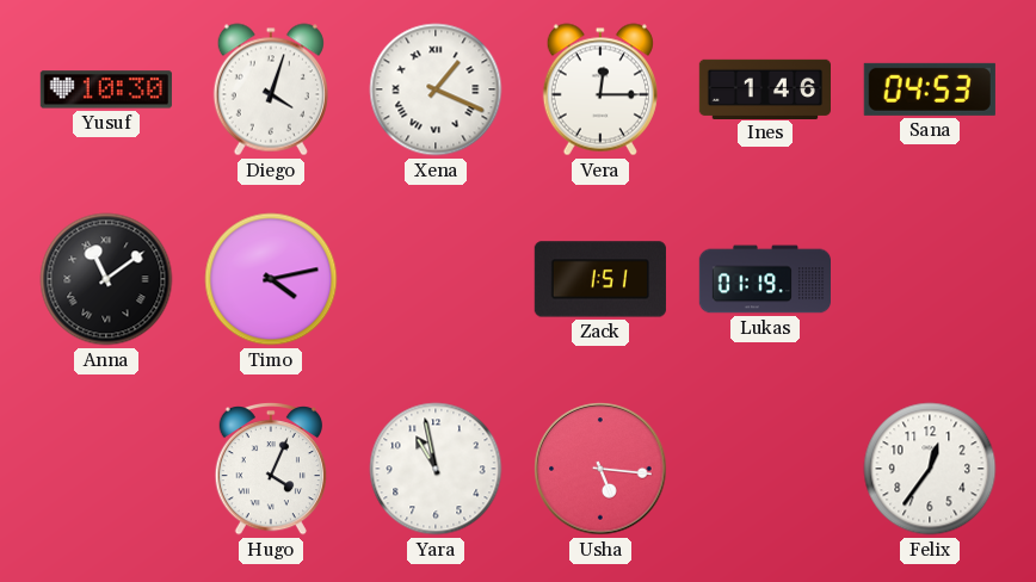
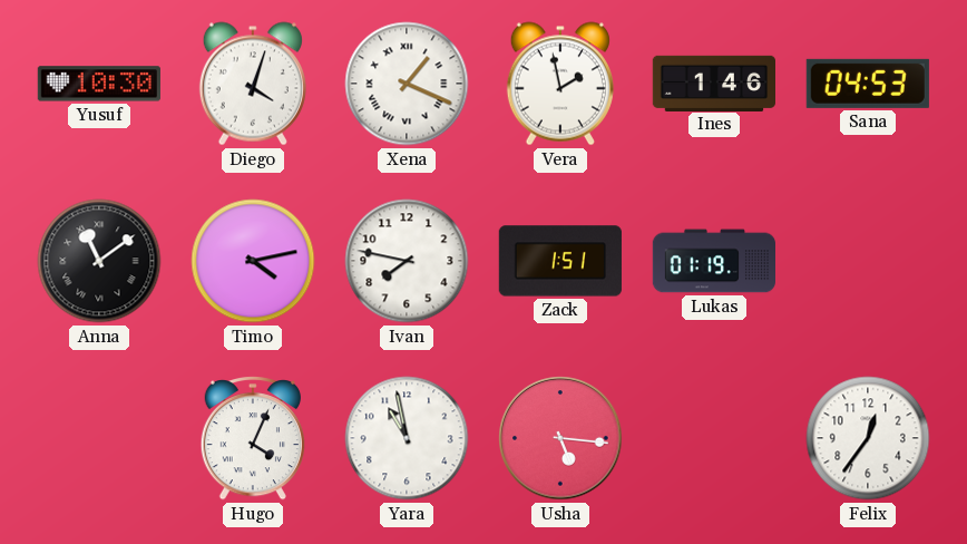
Vera: 12:15 -> 1:58 (560, 84)
Ivan: none -> 7:47 (407, 261)
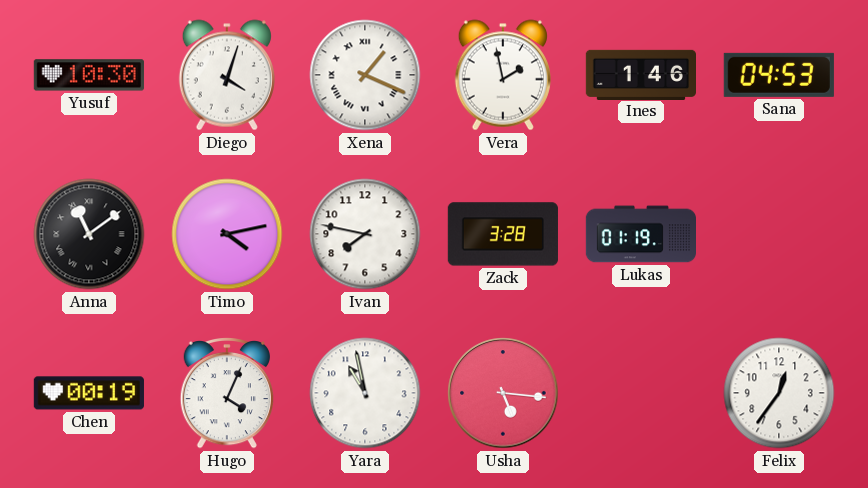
Zack: 1:51 -> 3:28 (503, 234)
Chen: none -> 00:19 (89, 393)
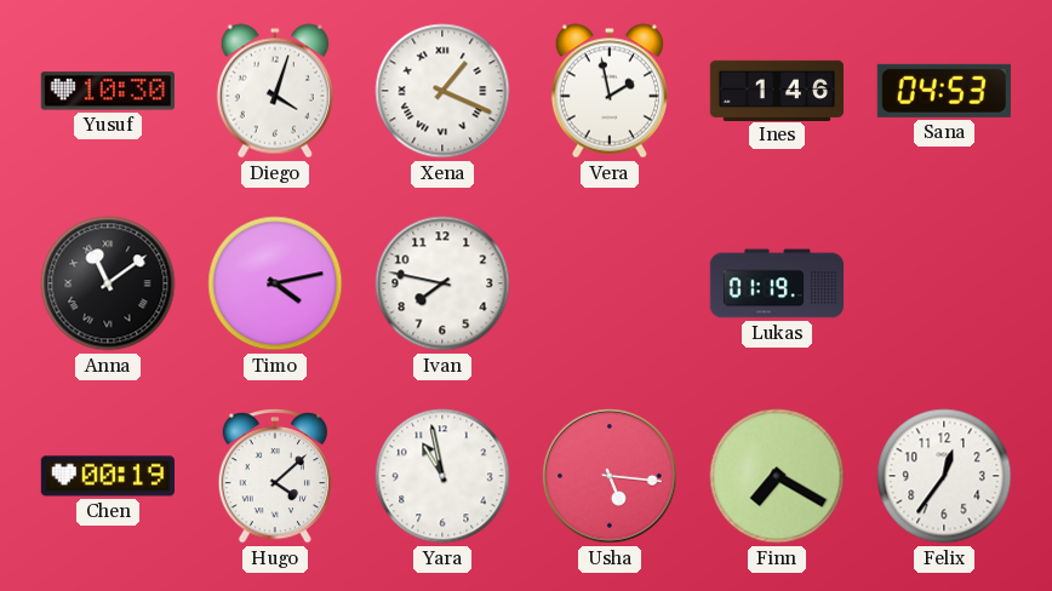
Zack: 3:28 -> none (503, 234)
Hugo: 4:04 -> 4:08 (275, 477)
Finn: none -> 7:20 (777, 476)
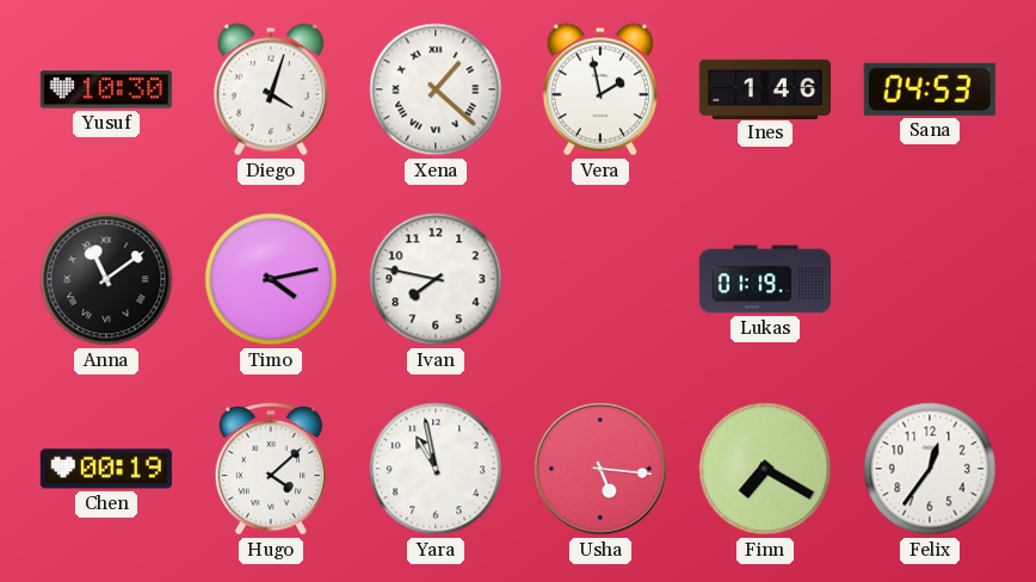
Xena: 1:19 -> 1:22 (436, 89)
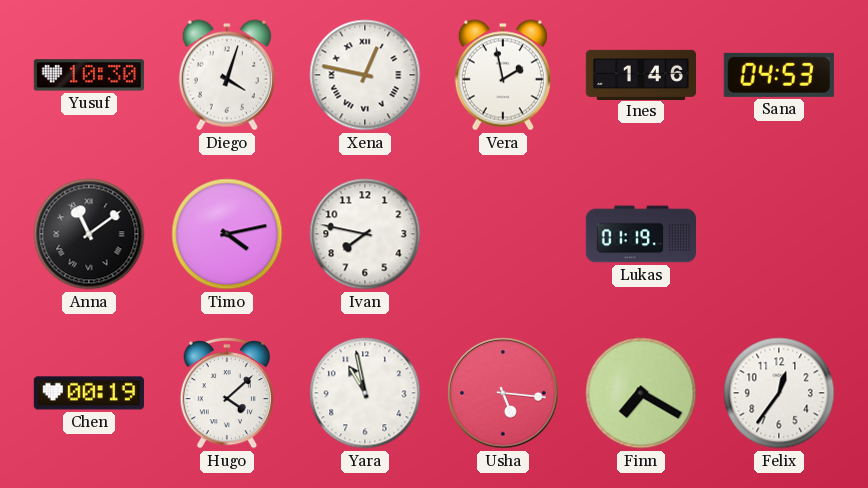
Xena: 1:22 -> 12:47 (365, 75)
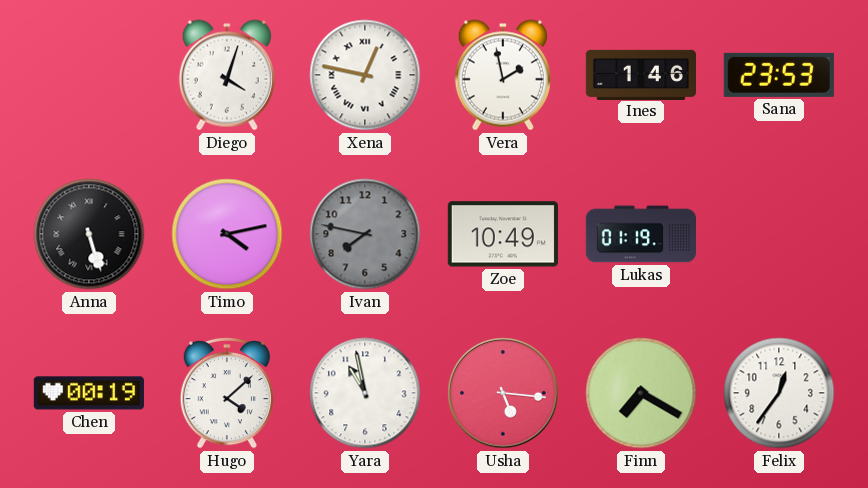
Yusuf: 10:30 -> none (89, 75)
Sana: 04:53 -> 23:53 (779, 75)
Anna: 11:09 -> 5:27 (89, 234)
Ivan dial: white -> grey (365, 234)
Zoe: none -> 10:49 (503, 234)
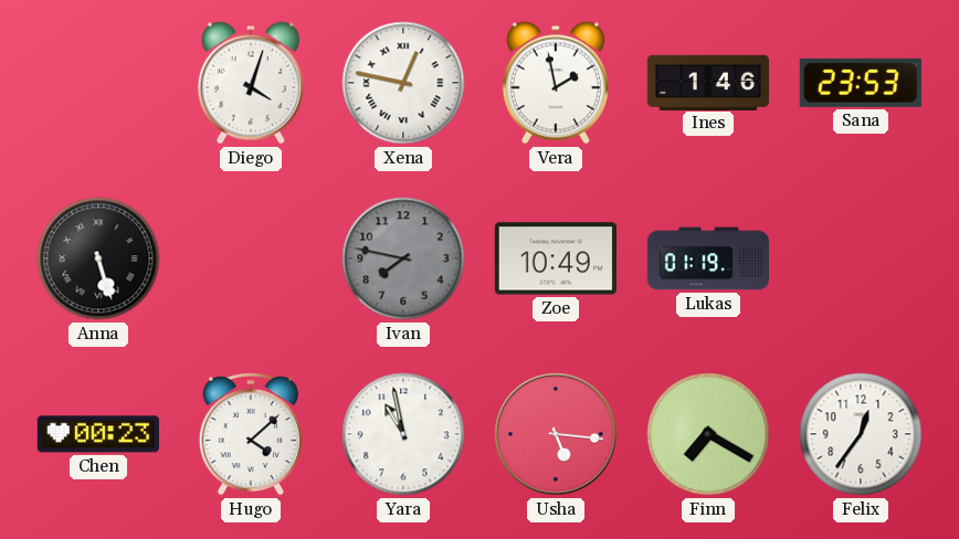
Timo: 4:13 -> none (227, 234)
Chen: 00:19 -> 00:23 (98, 434)
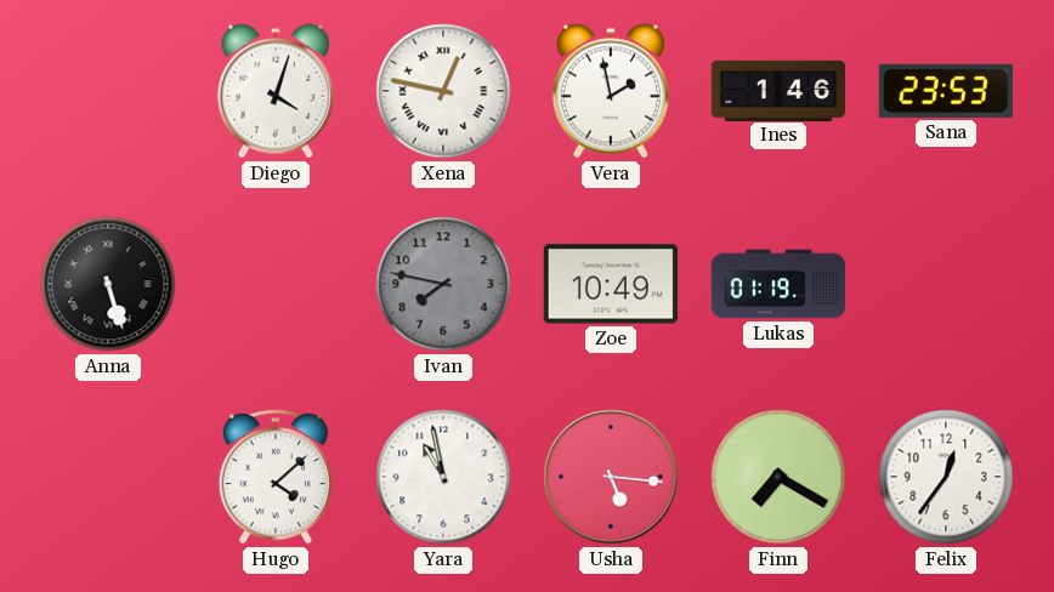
Chen: 00:23 -> none (98, 434)
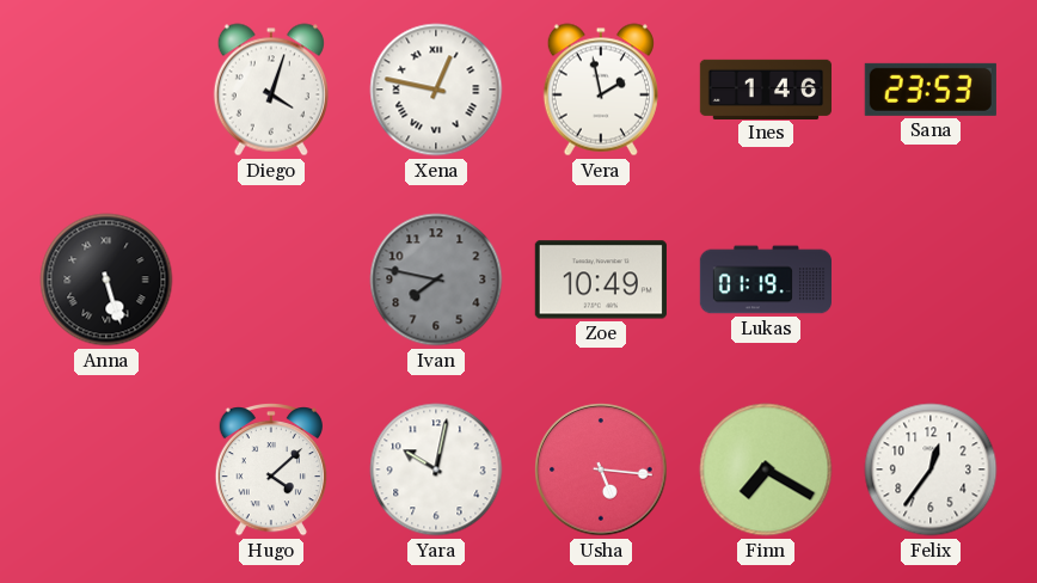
Yara: 10:58 -> 10:02 (436, 470)
